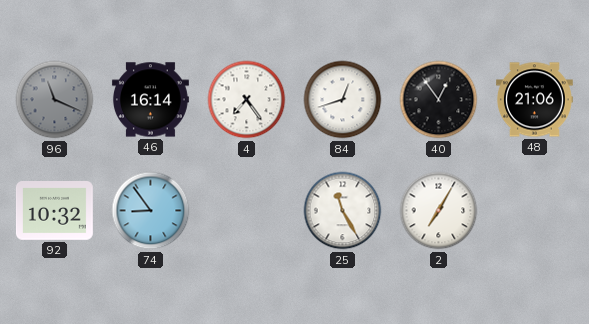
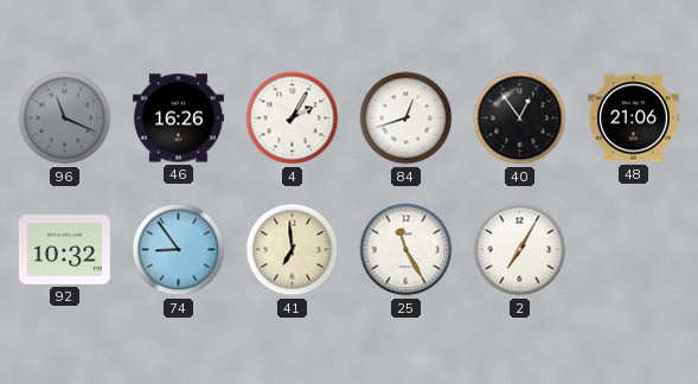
46: 16:14 -> 16:26 (178, 119)
4: 7:24 -> 2:05 (293, 119)
41: none -> 6:59 (293, 250)
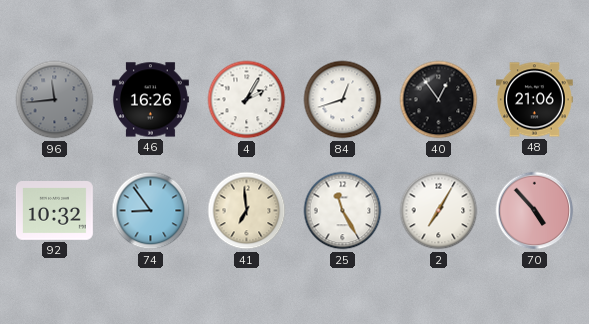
96: 11:19 -> 11:44 (55, 100)
70: none -> 4:53 (535, 211)
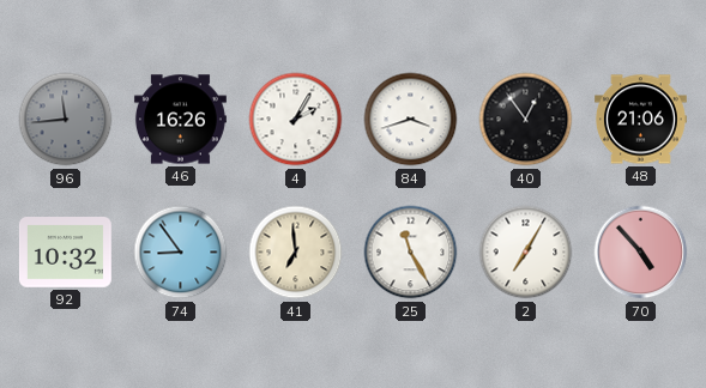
84: 12:42 -> 3:42 (411, 120)
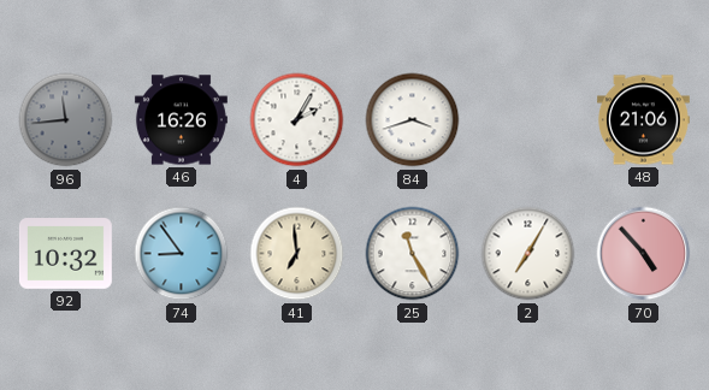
40: 12:54 -> none (526, 120)
